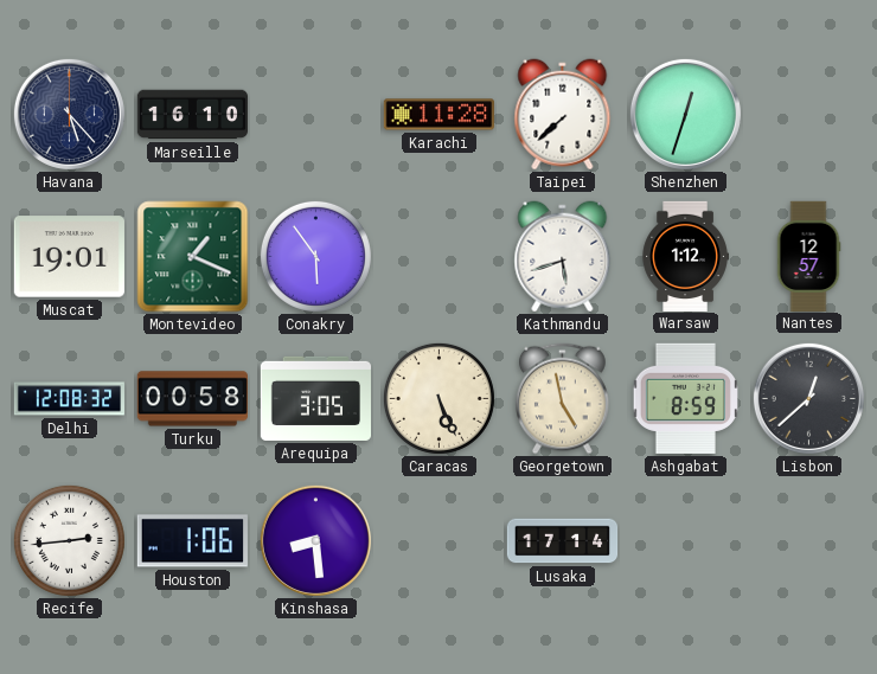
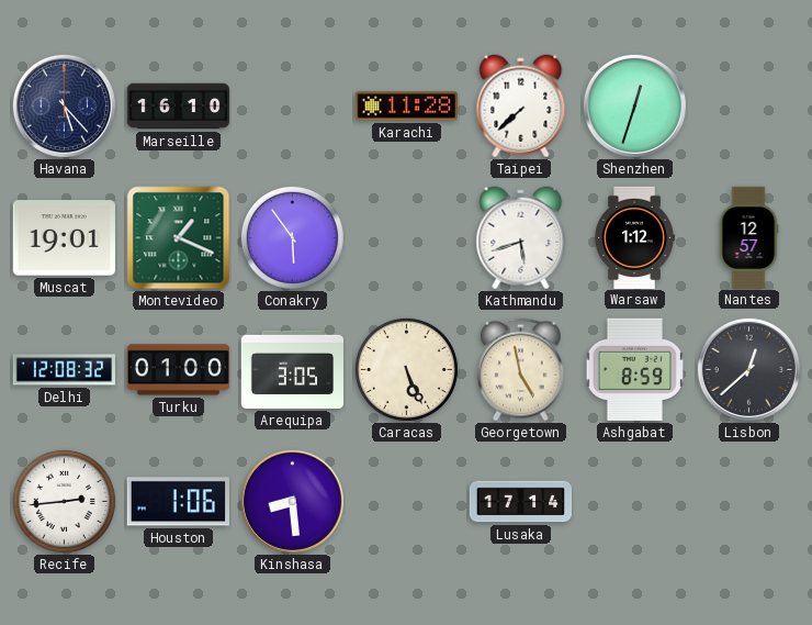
Turku: 00:58 -> 01:00 (178, 370)
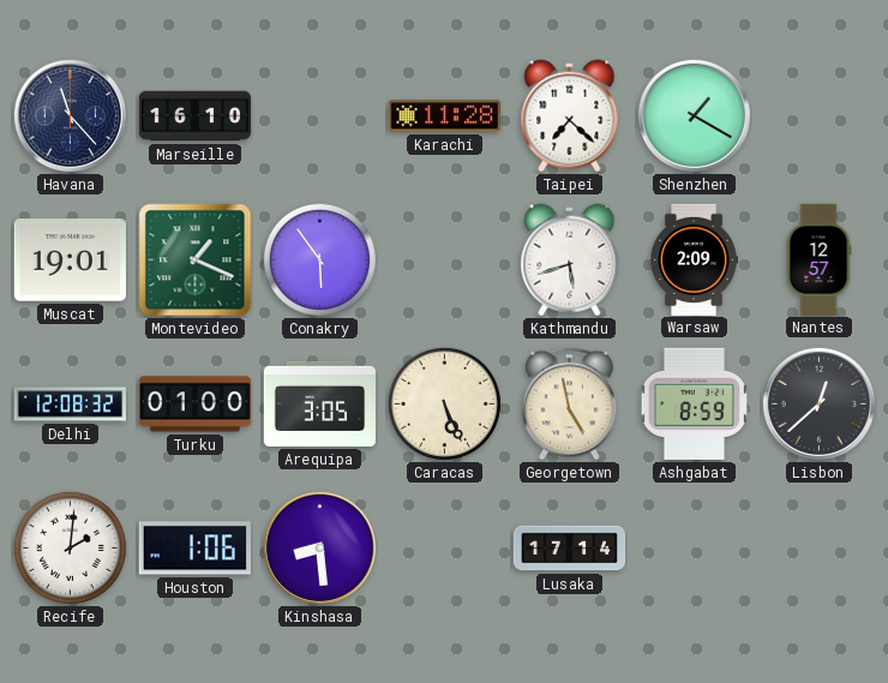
Havana: 5:23 -> 11:23 (70, 115)
Taipei: 7:38 -> 7:22 (570, 116)
Shenzhen: 12:33 -> 1:20 (694, 115)
Warsaw: 1:12 -> 2:09 (694, 259)
Recife: 2:44 -> 2:01 (70, 547)
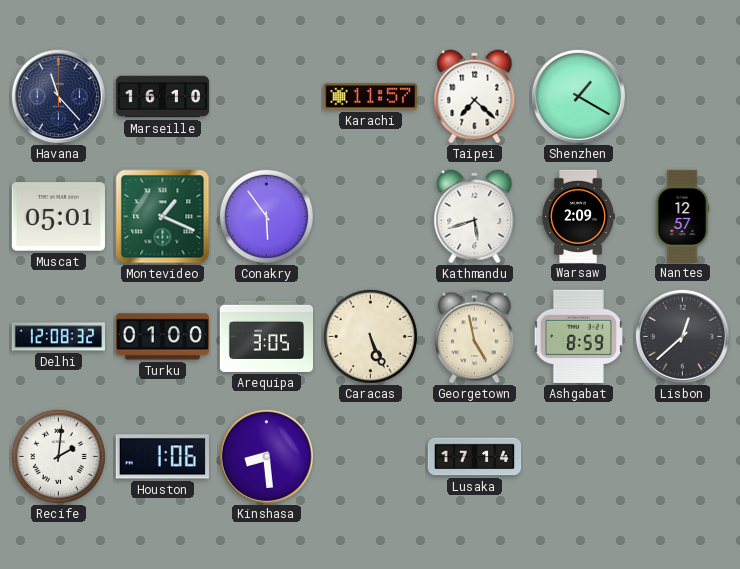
Karachi: 11:28 -> 11:57 (370, 97)
Muscat: 19:01 -> 05:01 (58, 217)
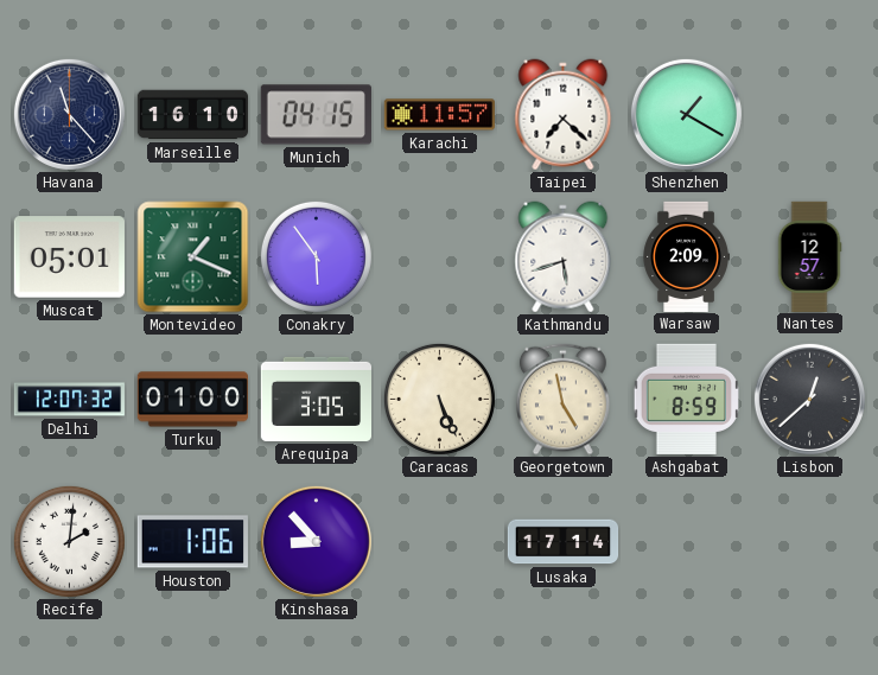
Munich: none -> 04:15 (316, 115)
Delhi: 12:08 -> 12:07 (69, 400)
Kinshasa: 8:29 -> 8:53 (316, 541)
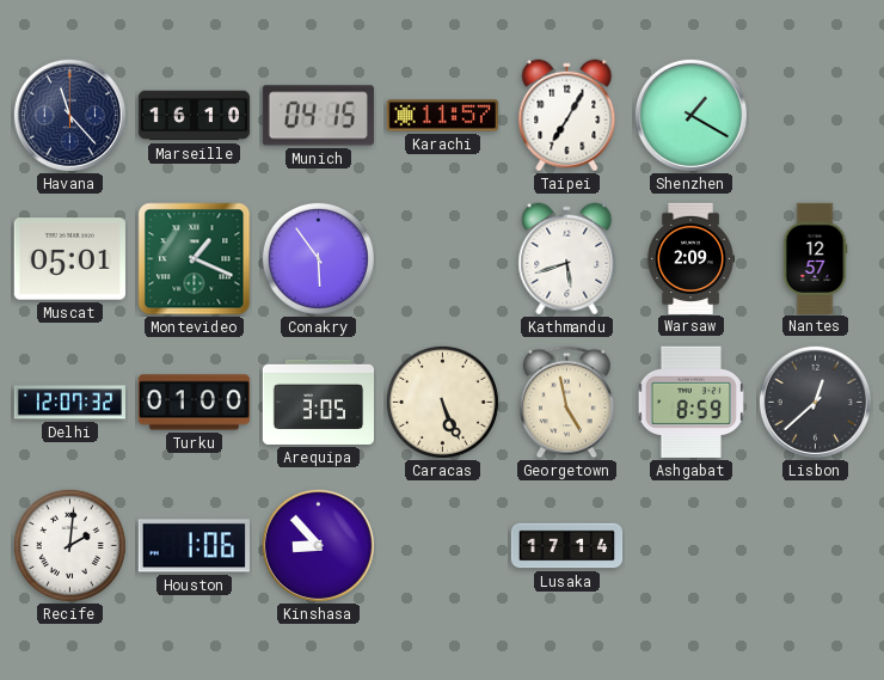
Taipei: 7:22 -> 7:05 (567, 116)
